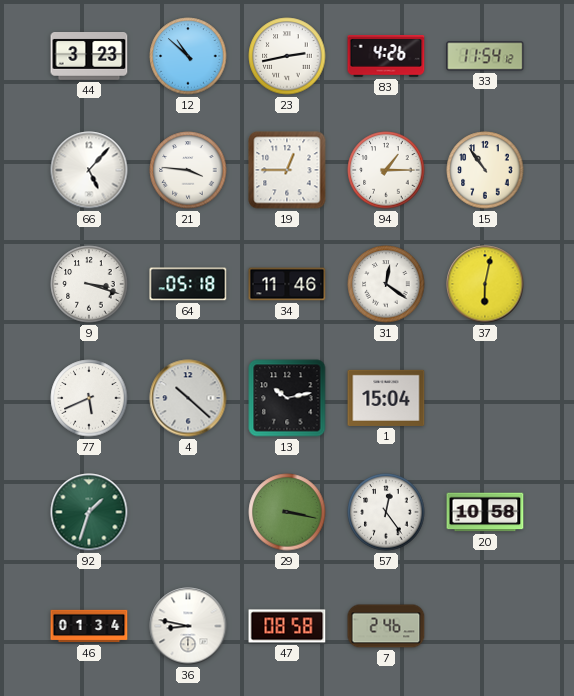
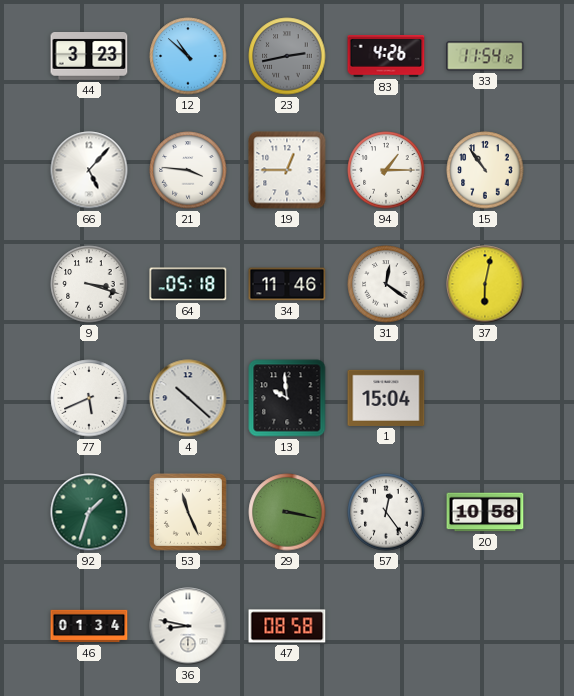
23 dial: white -> grey (287, 56)
13: 10:13 -> 9:59 (287, 398)
53: none -> 11:26 (188, 512)
7: 2:46 -> none (386, 626)
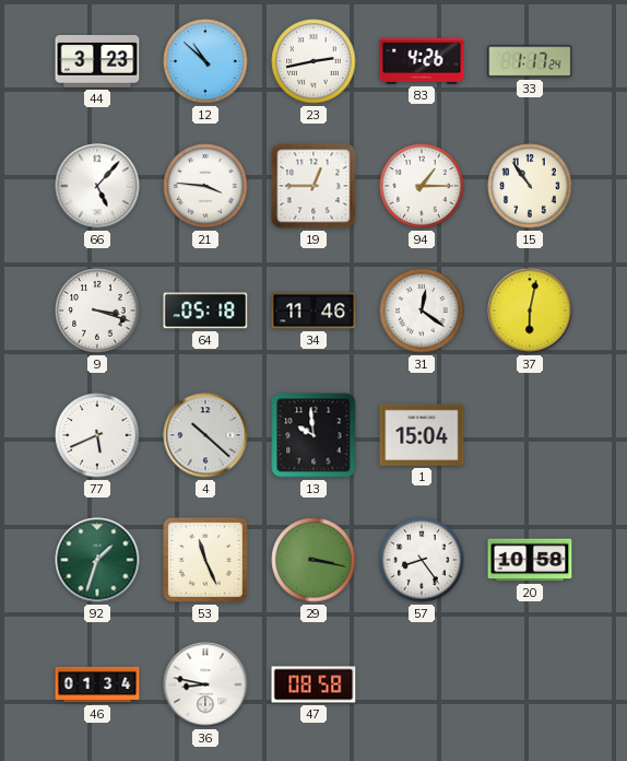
23 dial: grey -> white (313, 61)
33: 11:54 -> 1:17 (530, 61)
57: 12:24 -> 8:24 (422, 560)
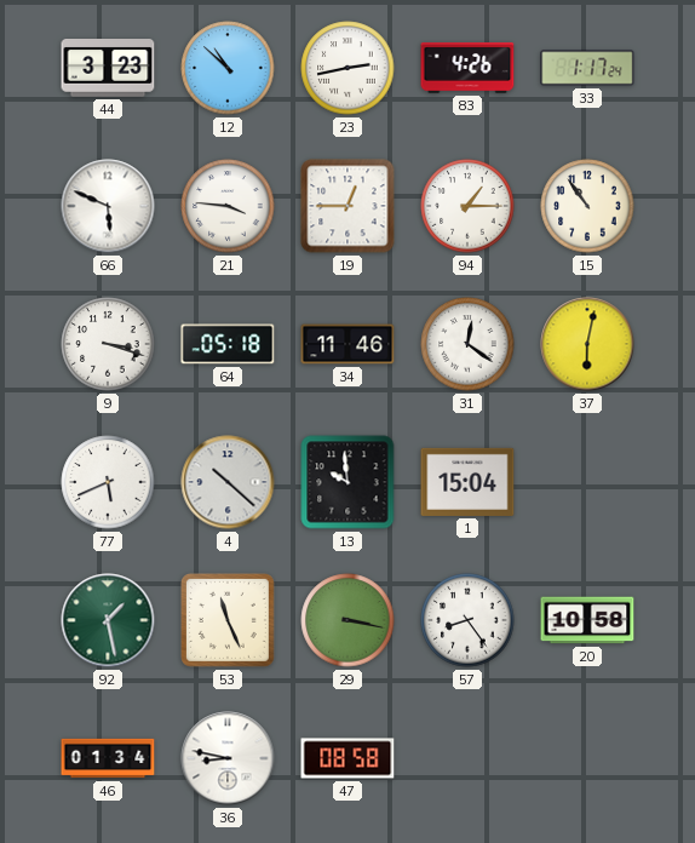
66: 5:07 -> 5:49 (108, 206)
92: 1:33 -> 1:28 (108, 620)
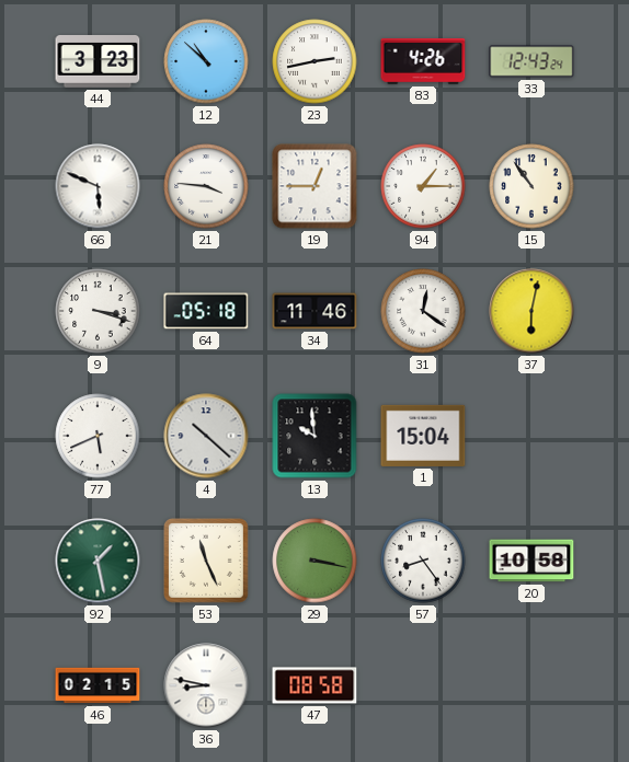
33: 1:17 -> 12:43 (531, 61)
46: 01:34 -> 02:15 (98, 685)
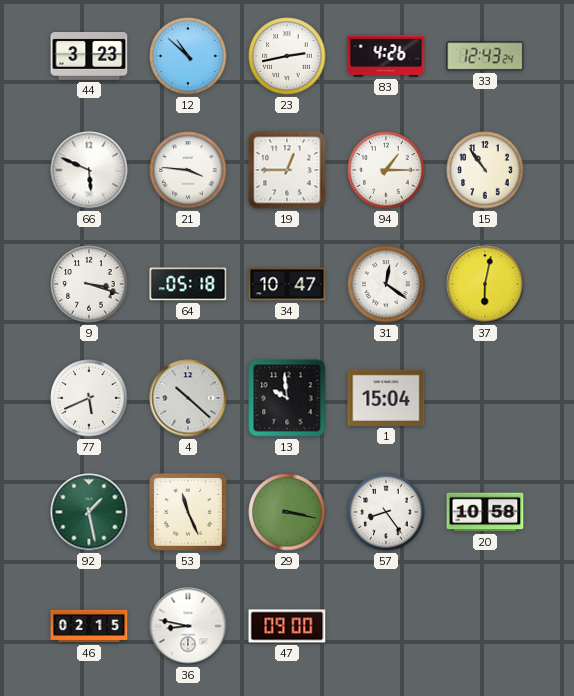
34: 11:46 -> 10:47 (287, 284)
47: 08:58 -> 09:00 (287, 626)
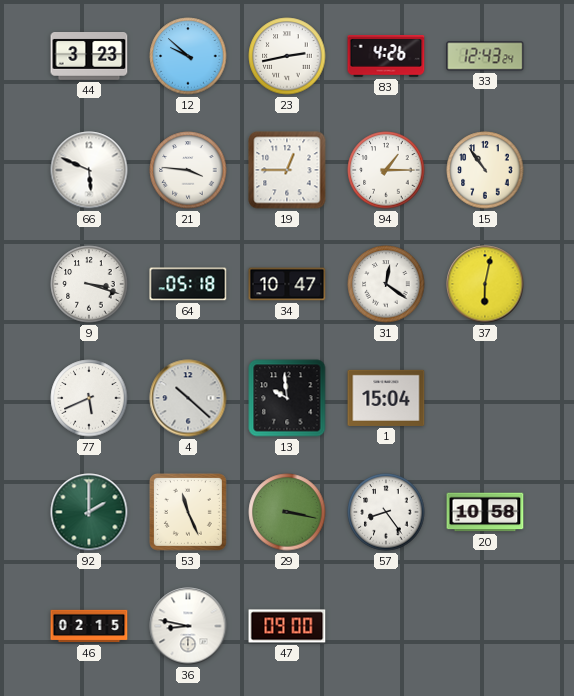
12: 10:52 -> 9:52 (188, 56)
92: 1:28 -> 2:00 (89, 512)
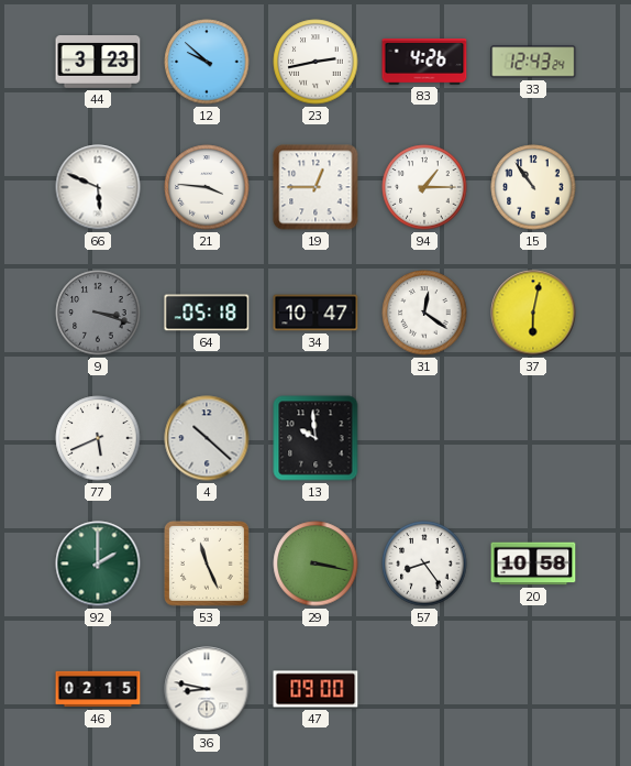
9 dial: white -> grey (98, 313)
1: 15:04 -> none (386, 398)
